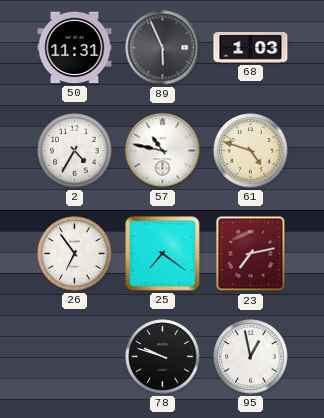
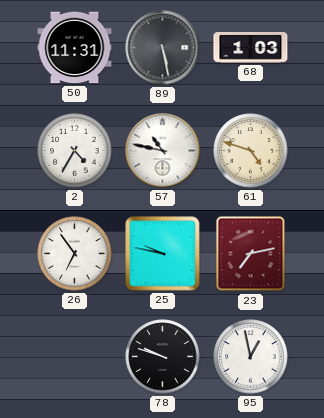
89: 5:56 -> 5:28 (163, 48)
25: 7:21 -> 9:47 (163, 254)
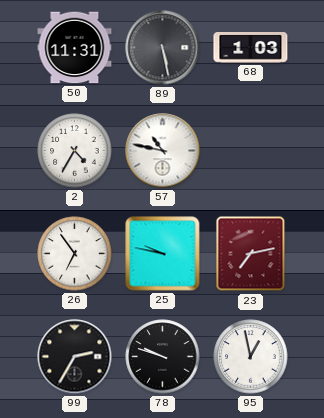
61: 4:48 -> none (251, 151)
99: none -> 2:35 (75, 357)
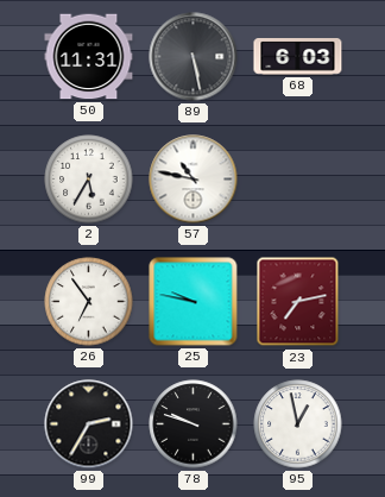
68: 1:03 -> 6:03 (298, 57)
2: 4:35 -> 5:35 (89, 180)
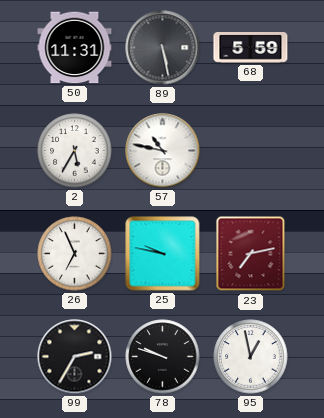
68: 6:03 -> 5:59 (251, 48)
26: 6:54 -> 6:56 (75, 254)
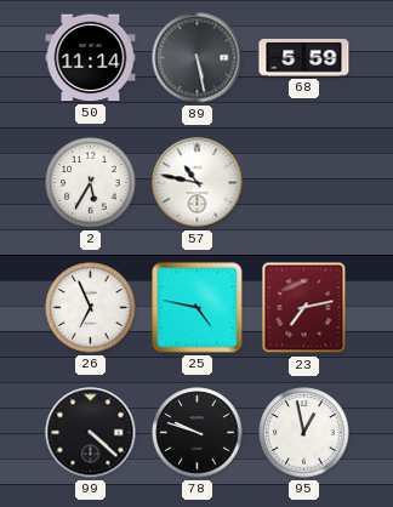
50: 11:31 -> 11:14 (91, 58)
25: 9:47 -> 4:47 (198, 308)
99: 2:35 -> 4:22 (91, 433)
